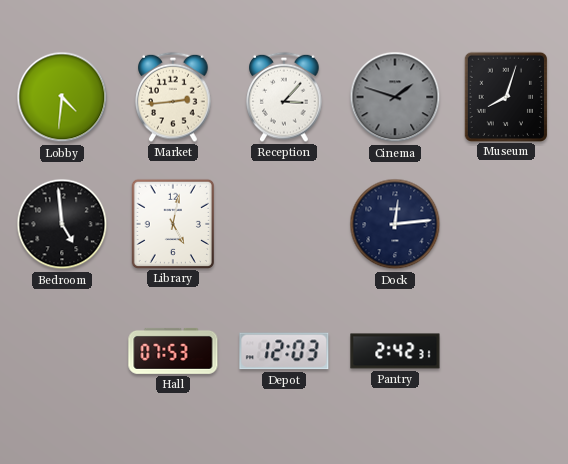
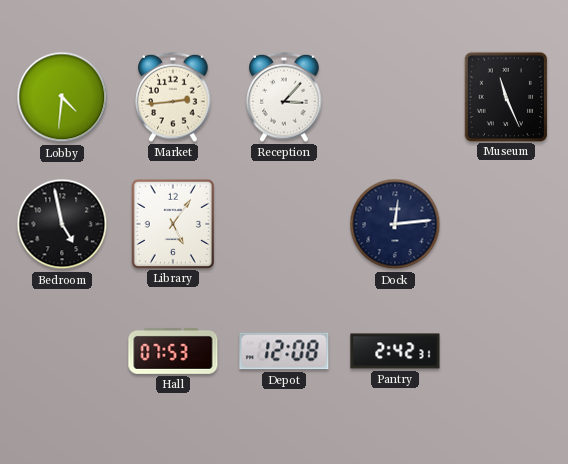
Cinema: 1:48 -> none (395, 97)
Museum: 8:03 -> 11:26 (505, 96)
Bedroom: 4:59 -> 4:58 (62, 224)
Library: 5:02 -> 5:06 (172, 223)
Depot: 12:03 -> 12:08 (284, 351)
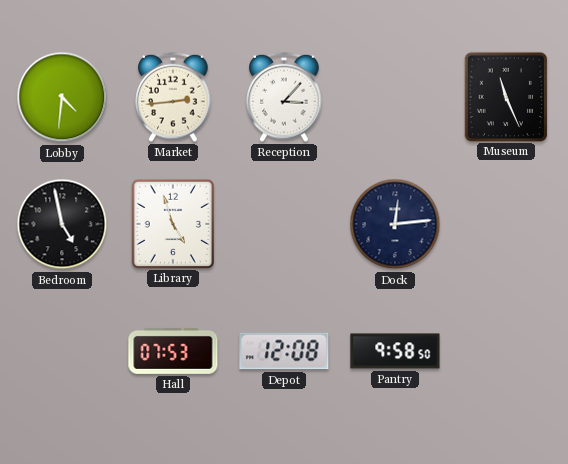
Library: 5:06 -> 4:57 (172, 223)
Pantry: 2:42 -> 9:58 (395, 351)
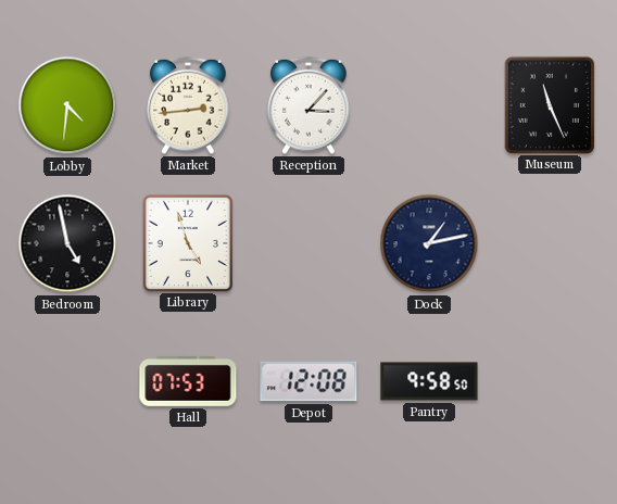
Dock: 12:14 -> 1:13 (429, 243)
